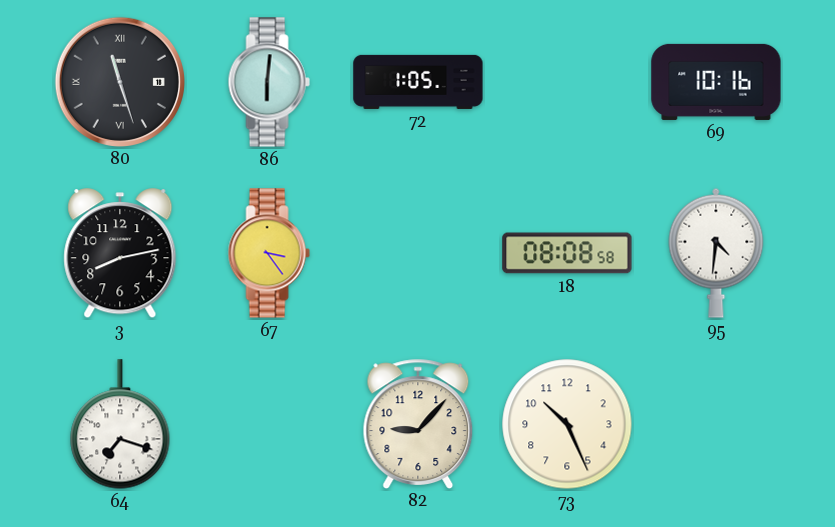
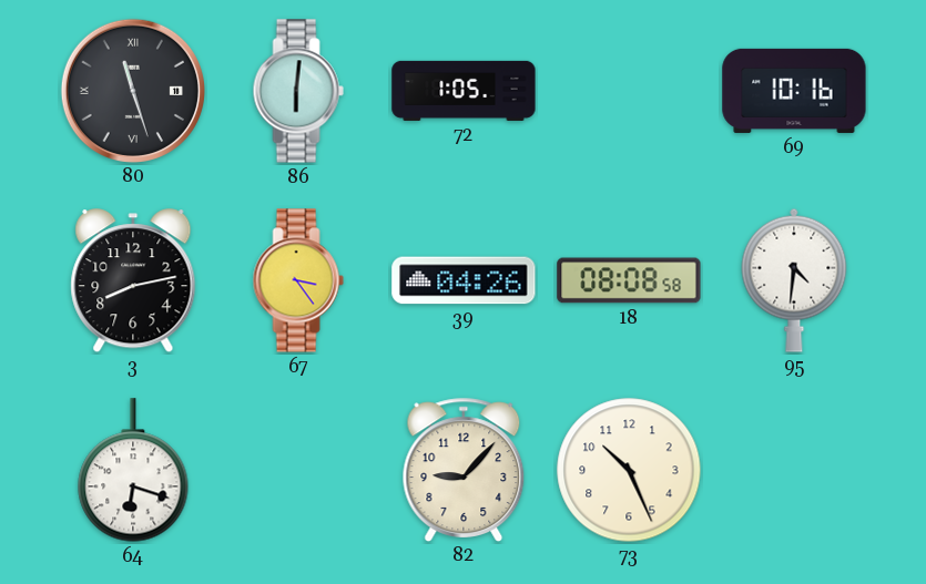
39: none -> 04:26 (464, 280)
64: 7:18 -> 6:18 (133, 470)
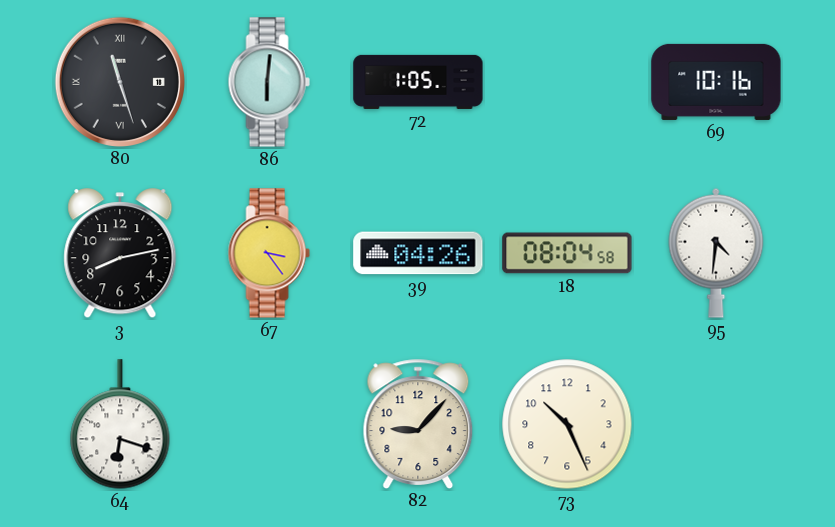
18: 08:08 -> 08:04 (567, 253)
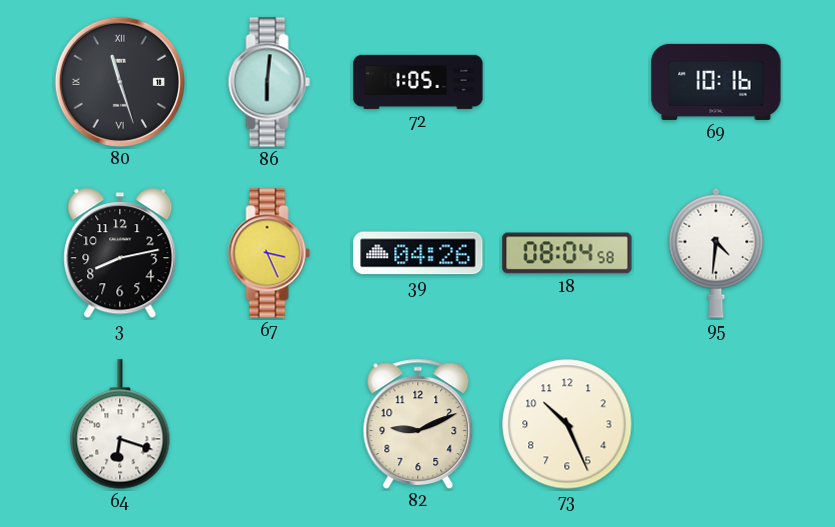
67: 3:24 -> 3:26 (269, 253)
82: 9:07 -> 9:11 (418, 423)
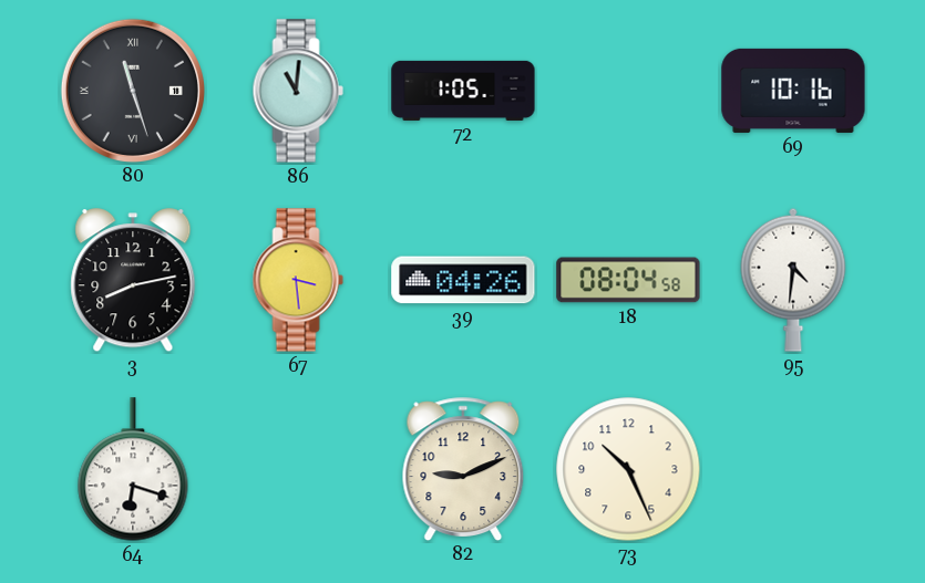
86: 6:01 -> 11:01 (298, 91)
67: 3:26 -> 3:29 (298, 280)
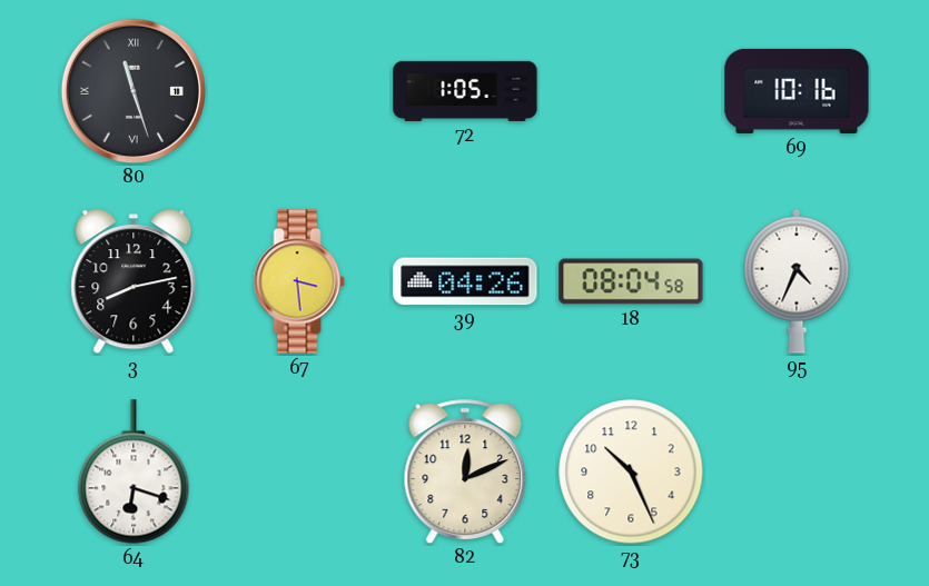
86: 11:01 -> none (298, 91)
95: 4:31 -> 4:34 (797, 281)
82: 9:11 -> 12:11 (465, 470)
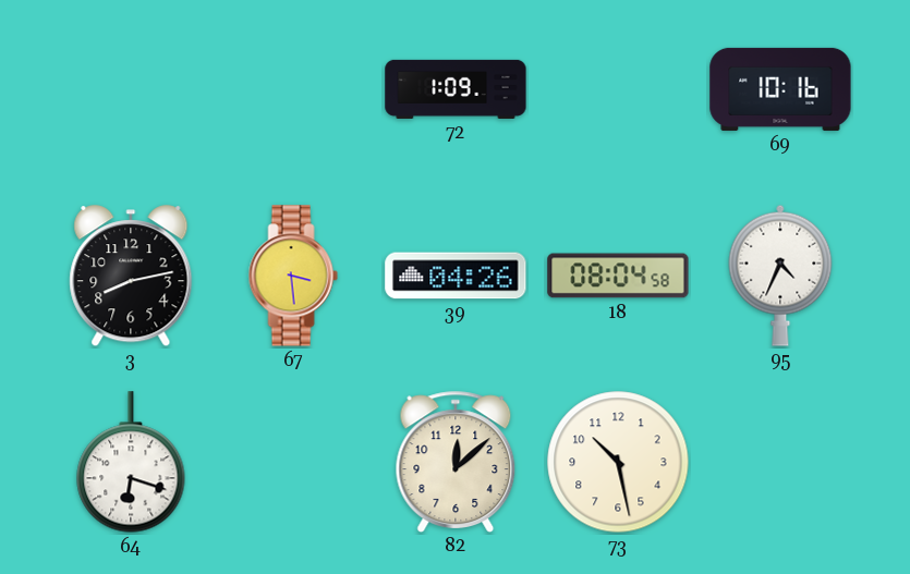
80: 11:27 -> none (132, 90)
72: 1:05 -> 1:09 (456, 89)
82: 12:11 -> 12:08 (456, 461)
73: 10:26 -> 10:28 (618, 462)
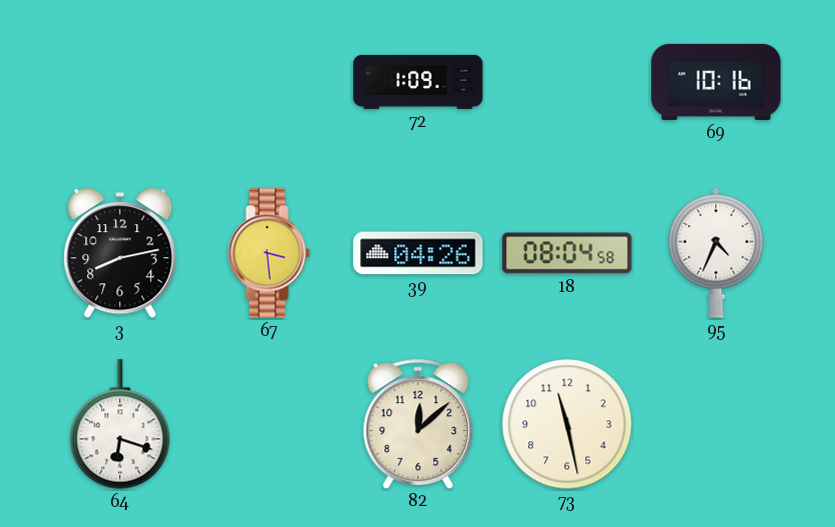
73: 10:28 -> 11:28 (567, 424)
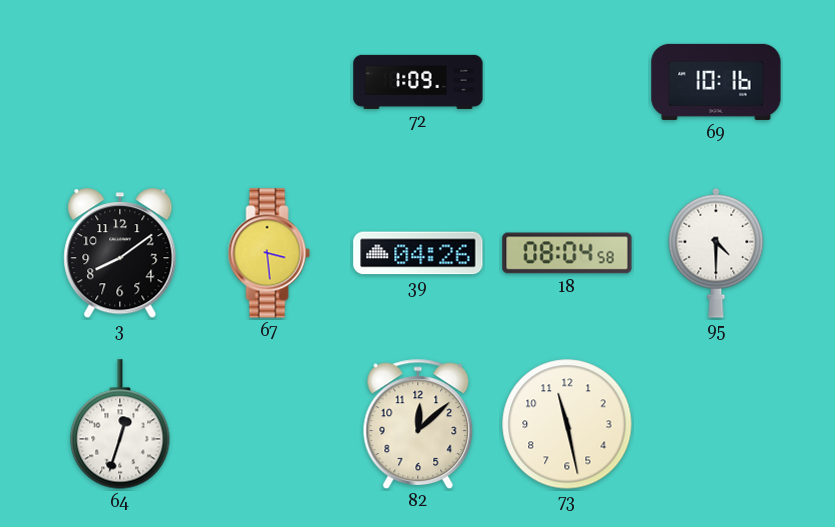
3: 8:13 -> 8:09 (120, 254)
95: 4:34 -> 4:30 (716, 253)
64: 6:18 -> 12:33 (120, 424)
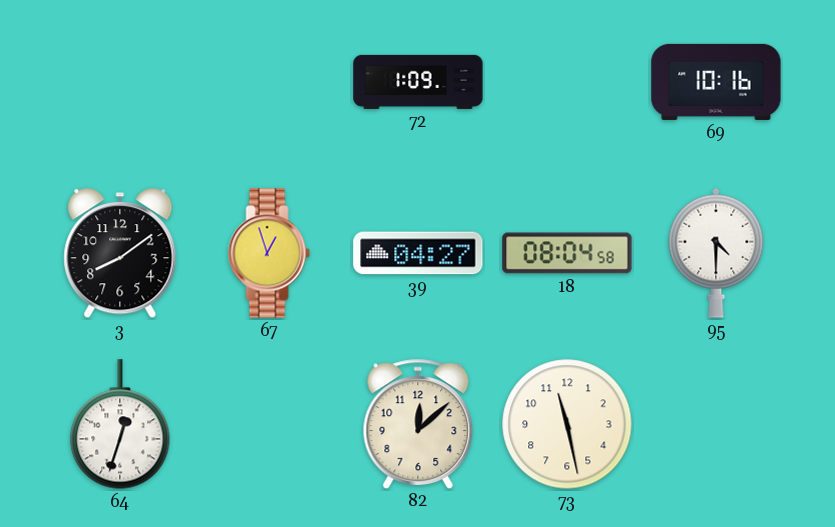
67: 3:29 -> 12:57 (269, 253)
39: 04:26 -> 04:27 (418, 253)
